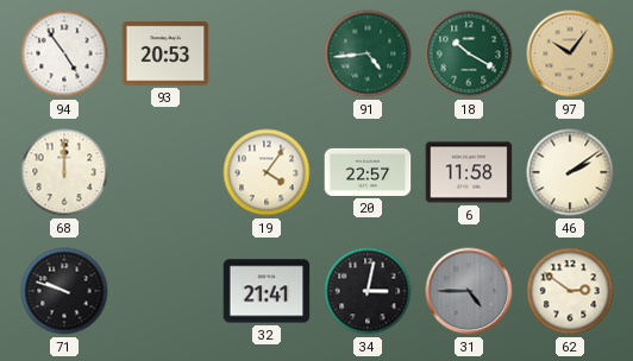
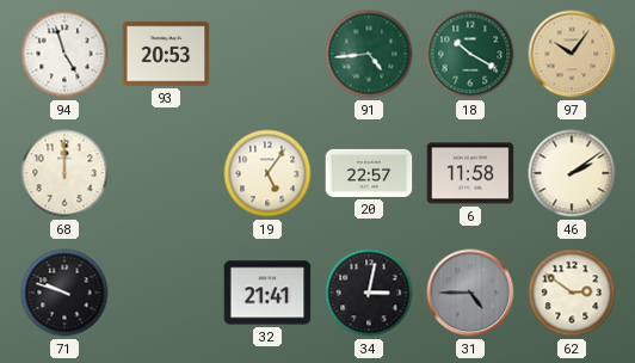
94: 4:54 -> 4:57 (64, 54)
19: 4:06 -> 5:06 (267, 173)
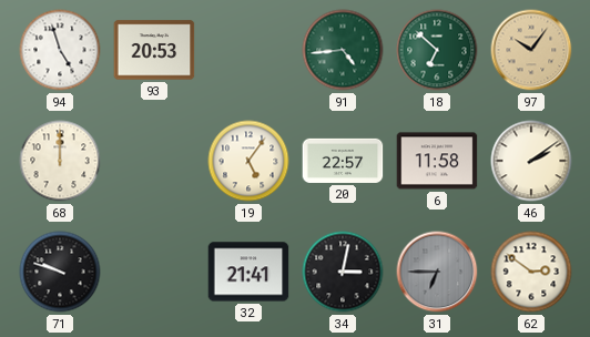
18: 10:20 -> 6:52 (437, 50)
31: 4:45 -> 6:45 (437, 272)
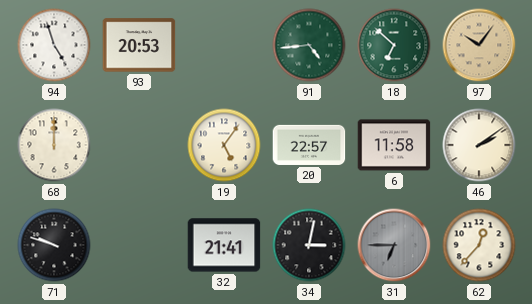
62: 2:51 -> 12:37 (479, 245)
